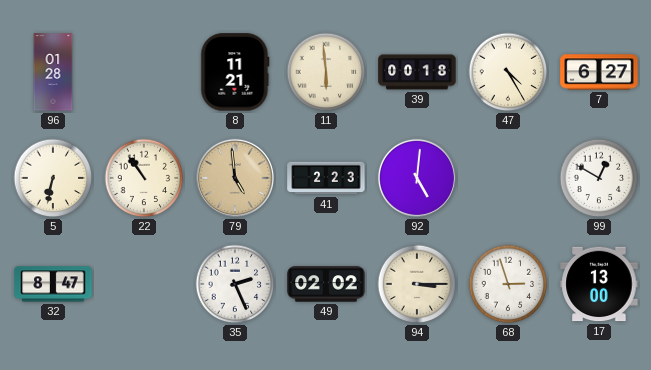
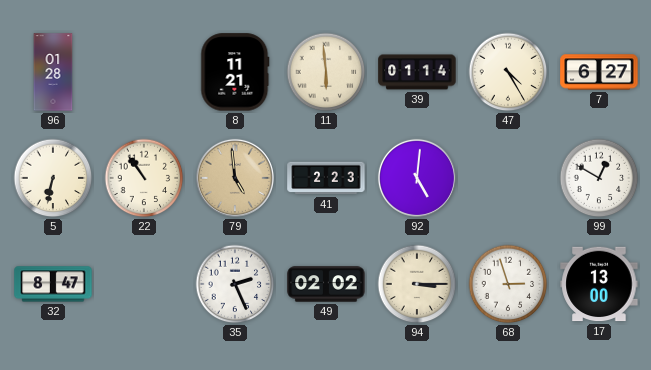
39: 00:18 -> 01:14 (417, 72)
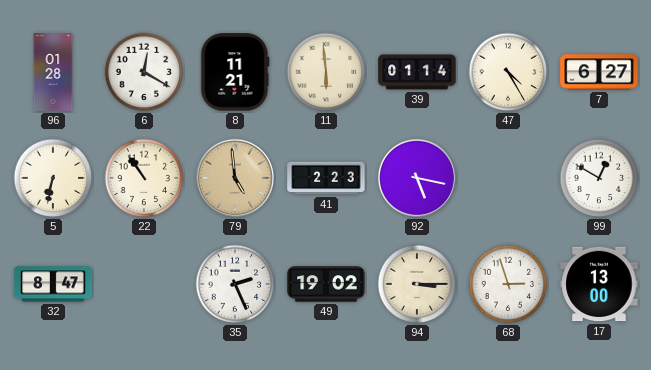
6: none -> 12:20 (144, 72)
92: 5:01 -> 5:17 (417, 178)
49: 02:02 -> 19:02 (326, 284)
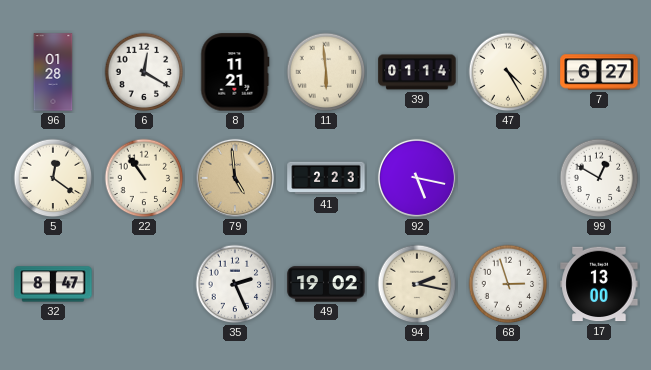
5: 6:32 -> 12:21 (53, 178)
94: 3:15 -> 2:17 (417, 284)
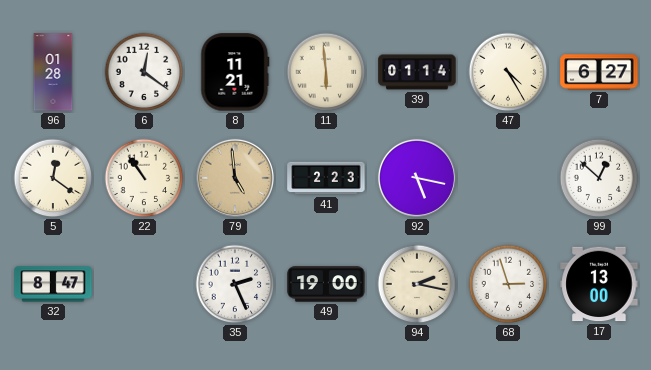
6: 12:20 -> 12:21 (144, 72)
99: 12:50 -> 12:52 (599, 178)
49: 19:02 -> 19:00 (326, 284)
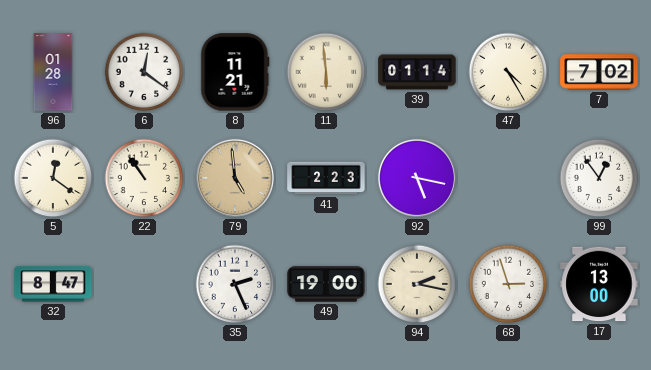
7: 6:27 -> 7:02 (599, 72)
99: 12:52 -> 12:54 (599, 178)
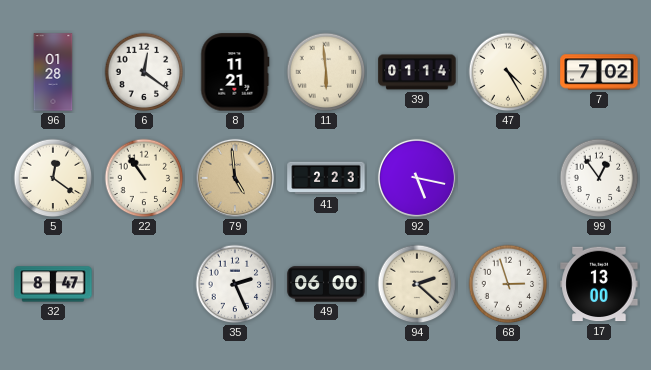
49: 19:00 -> 06:00 (326, 284)
94: 2:17 -> 2:22 (417, 284)
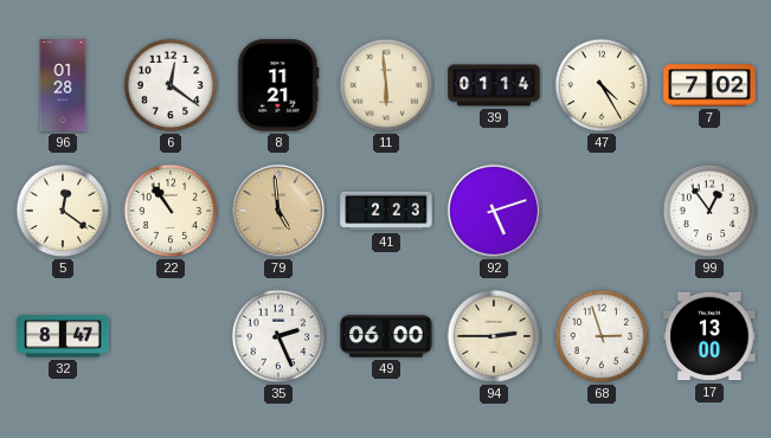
92: 5:17 -> 5:12 (494, 211)
94: 2:22 -> 2:45 (494, 336)
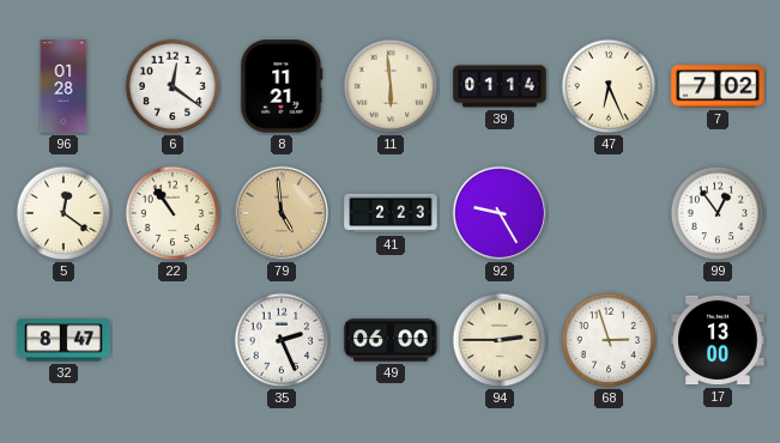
47: 4:25 -> 6:26 (609, 86)
92: 5:12 -> 9:25 (500, 213)
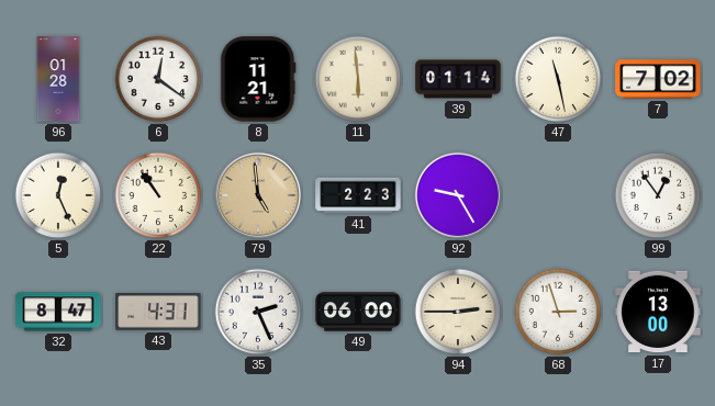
47: 6:26 -> 11:28 (558, 79)
5: 12:21 -> 12:26 (58, 195)
43: none -> 4:31 (158, 313)
